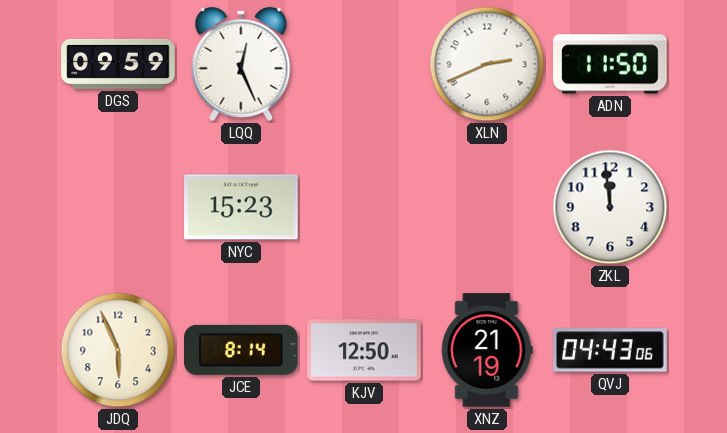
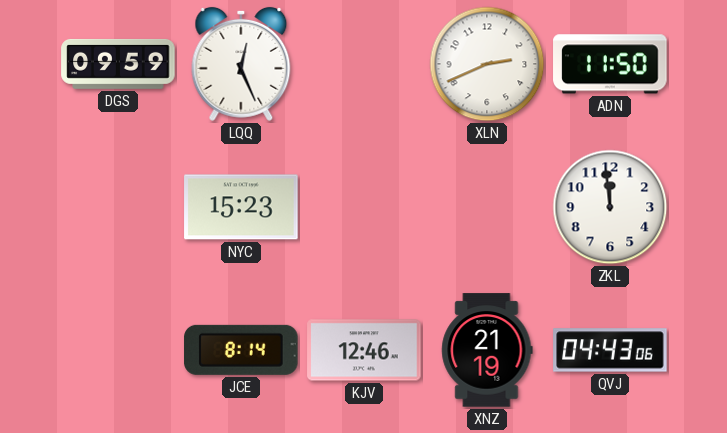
JDQ: 5:56 -> none (118, 350)
KJV: 12:50 -> 12:46 (364, 350)
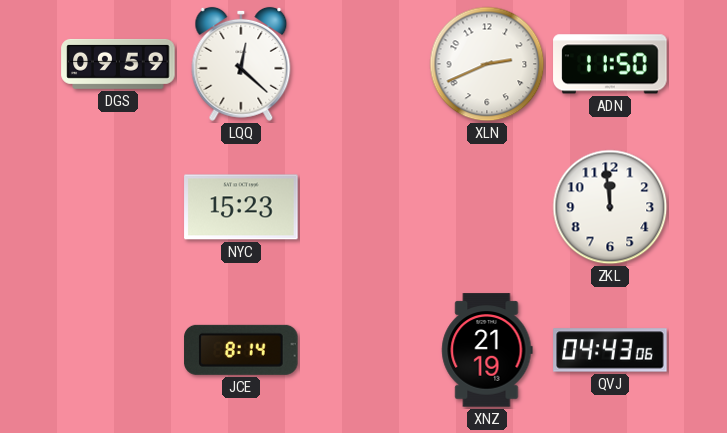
LQQ: 12:26 -> 12:22 (241, 64)
KJV: 12:46 -> none (364, 350)
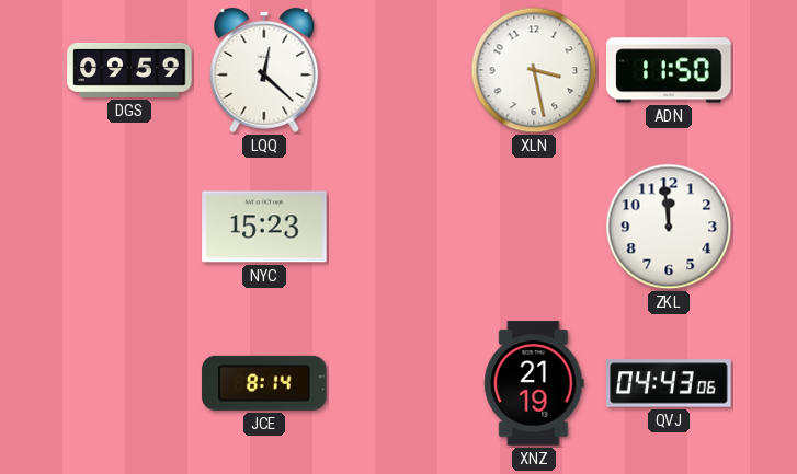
XLN: 2:41 -> 3:28 (534, 70)
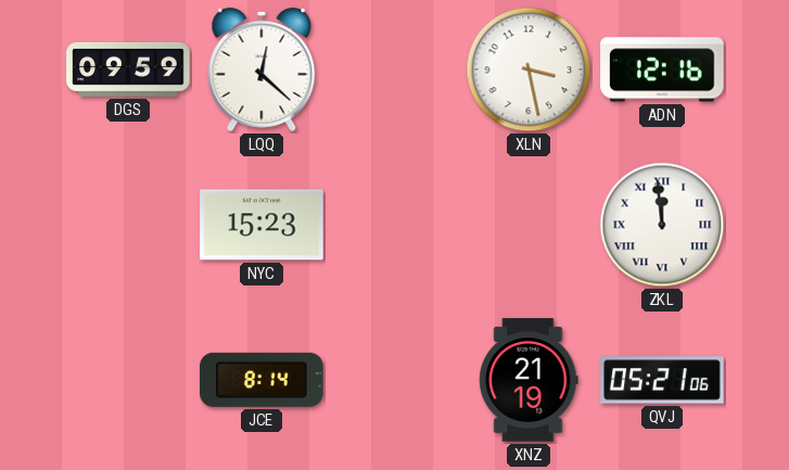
ADN: 11:50 -> 12:16 (662, 69)
ZKL numerals: Arabic -> Roman (662, 225)
QVJ: 04:43 -> 05:21 (662, 380)
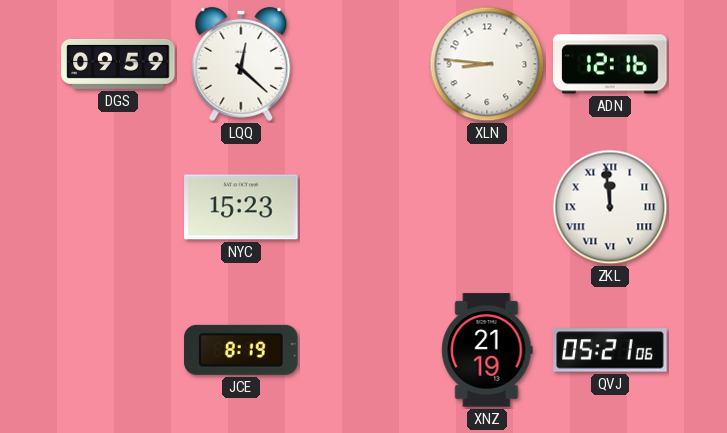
XLN: 3:28 -> 8:46 (487, 64)
JCE: 8:14 -> 8:19 (241, 350)
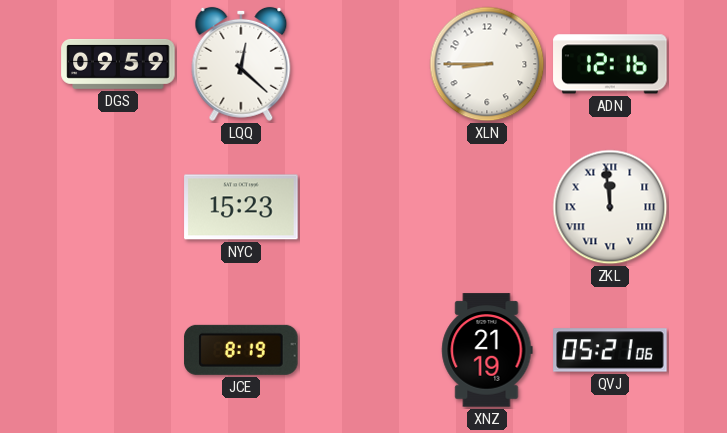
XLN: 8:46 -> 8:45 (487, 64)
